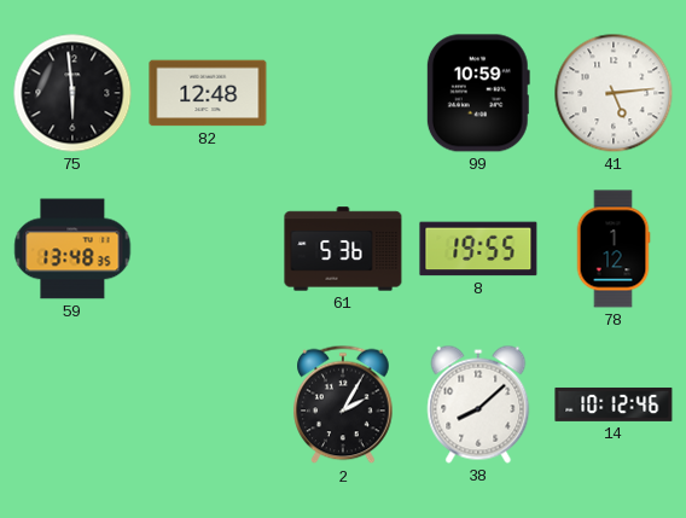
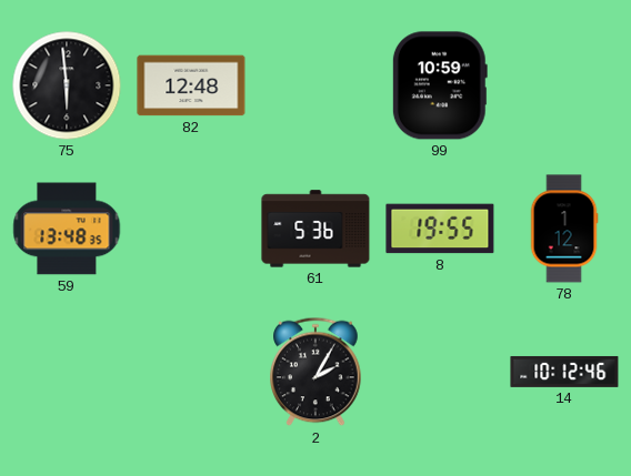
41: 5:14 -> none (614, 93)
38: 8:08 -> none (478, 404)
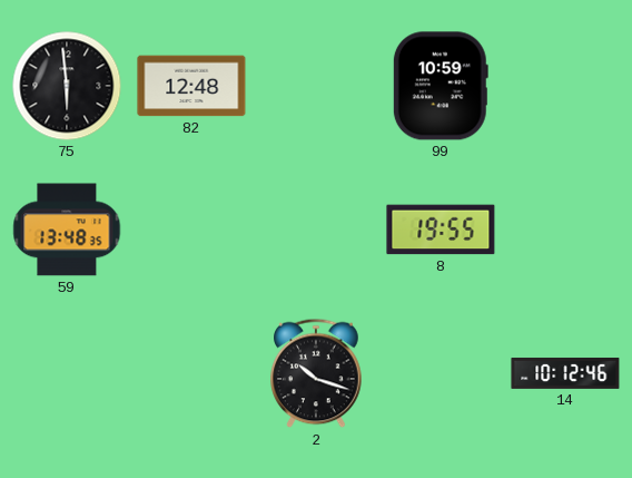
61: 5:36 -> none (315, 229)
78: 1:12 -> none (564, 229)
2: 2:05 -> 10:18 (316, 373)
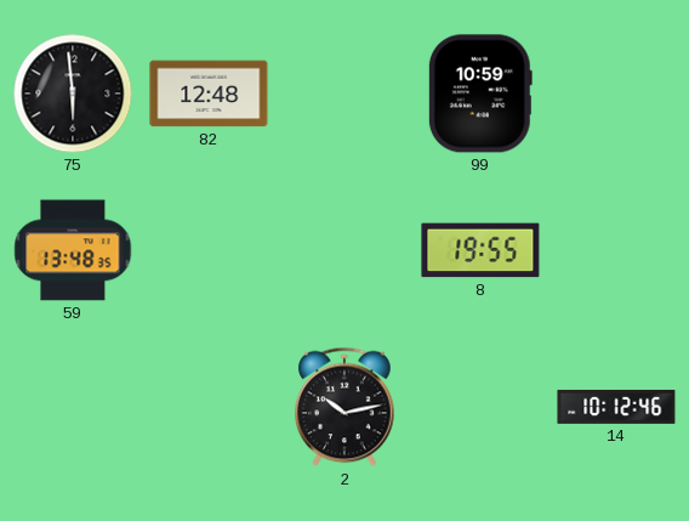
2: 10:18 -> 10:13 (344, 407)
